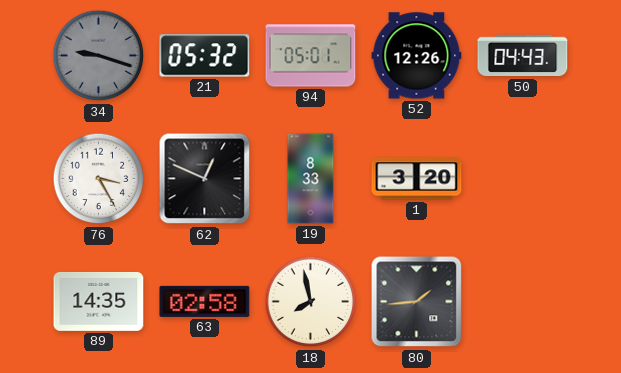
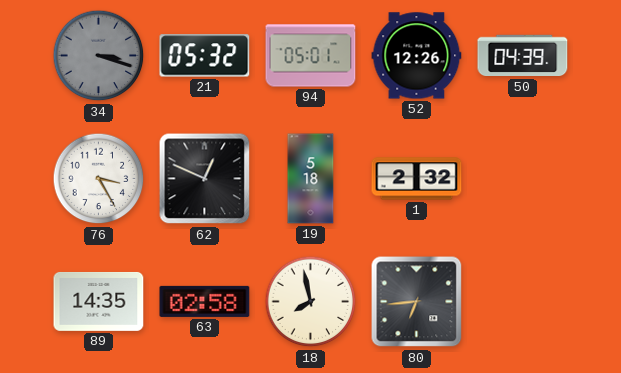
34: 9:18 -> 3:18 (99, 56)
50: 04:43 -> 04:39 (523, 56)
19: 8:33 -> 5:18 (311, 179)
1: 3:20 -> 2:32 (417, 179)
80: 1:44 -> 6:44 (417, 302)
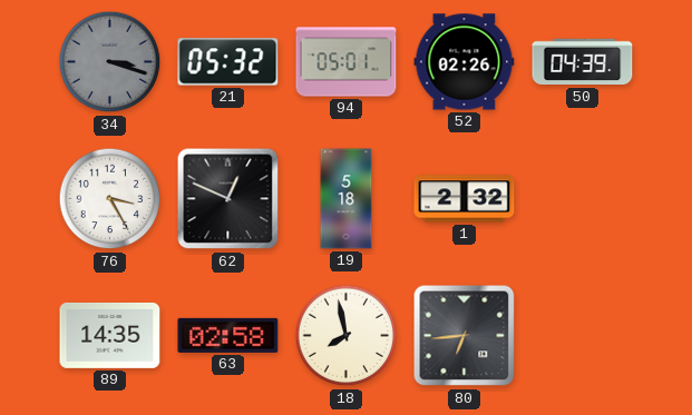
52: 12:26 -> 02:26 (465, 62)
